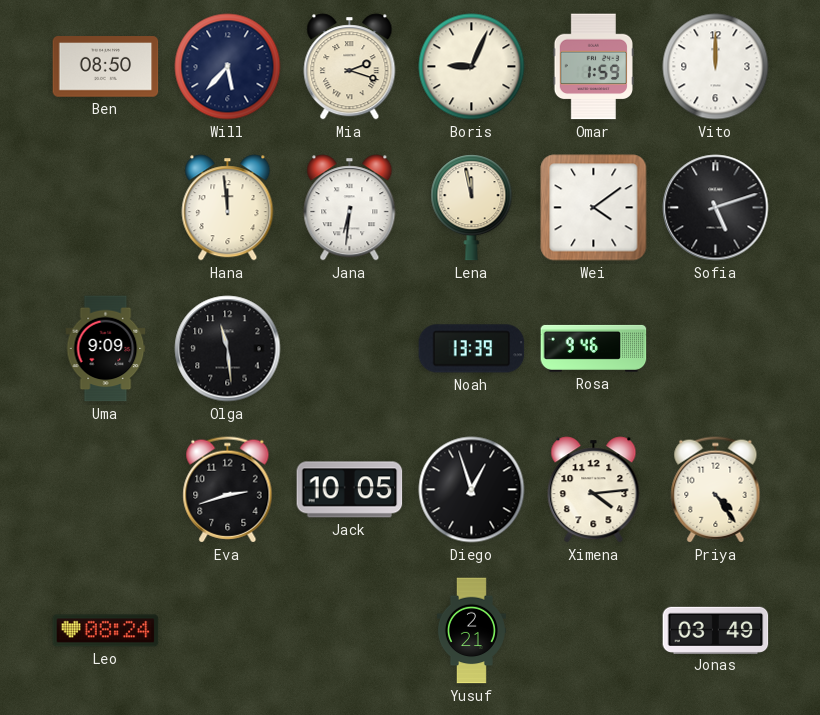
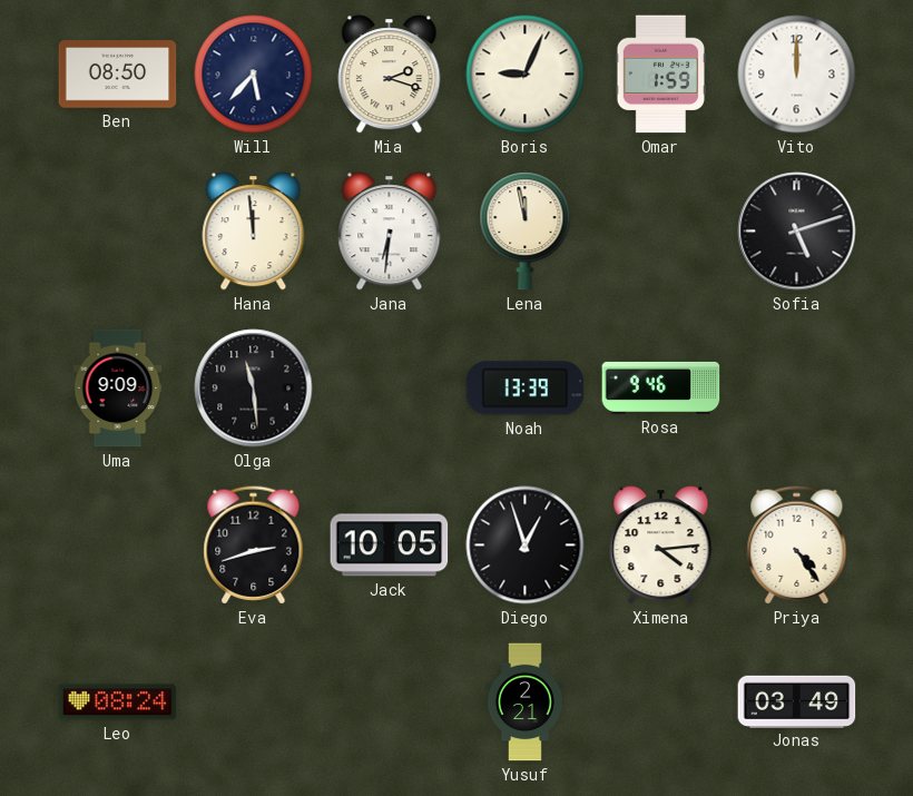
Wei: 4:09 -> none (594, 208)
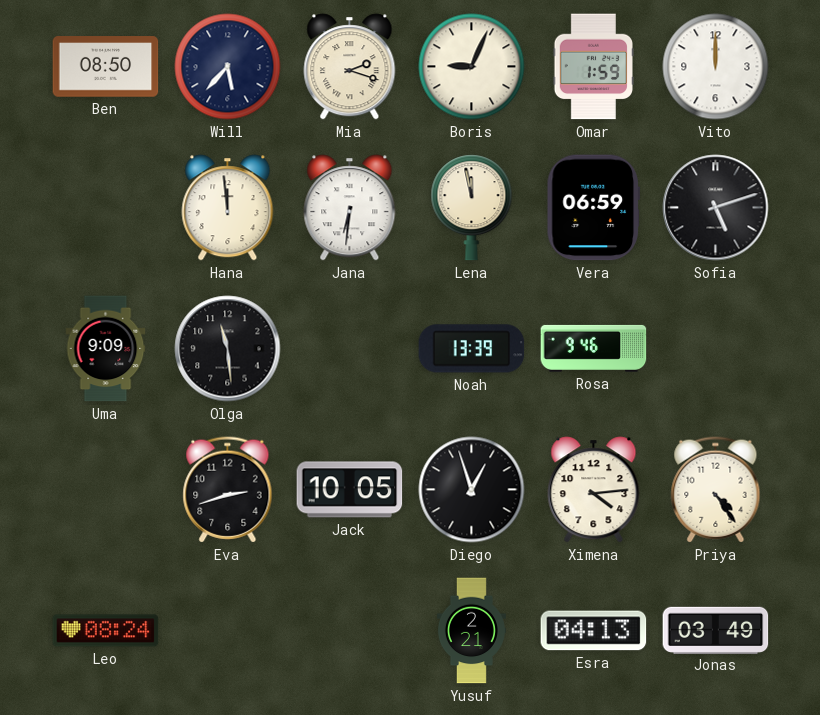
Vera: none -> 06:59 (593, 208)
Esra: none -> 04:13 (594, 631)
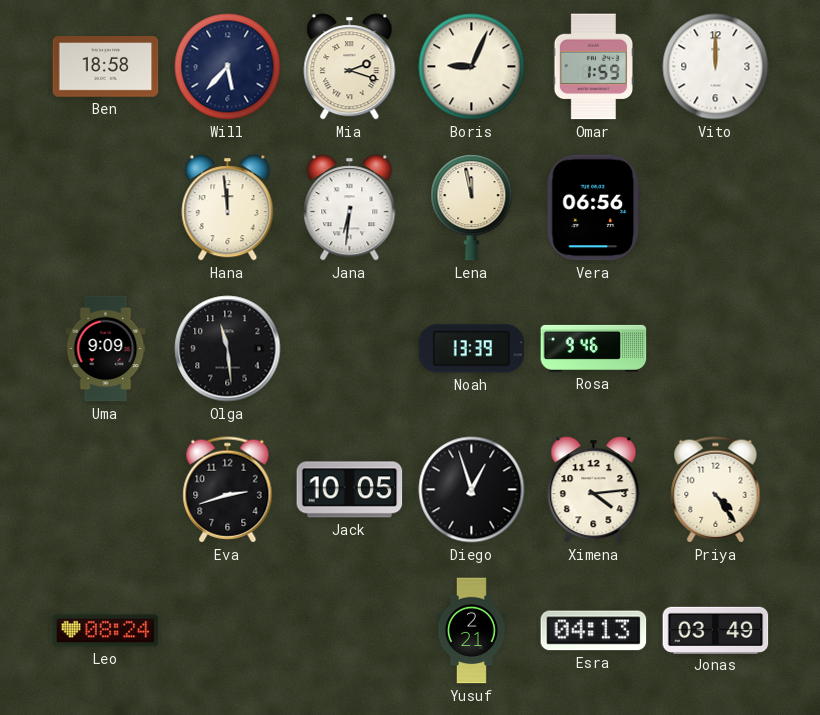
Ben: 08:50 -> 18:58 (106, 67)
Vera: 06:59 -> 06:56 (593, 208)
Sofia: 5:12 -> none (716, 208)
